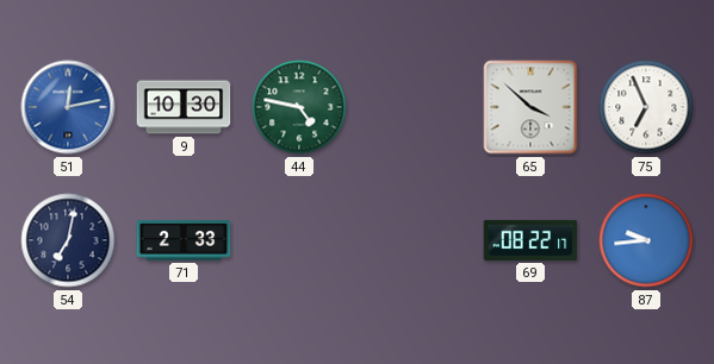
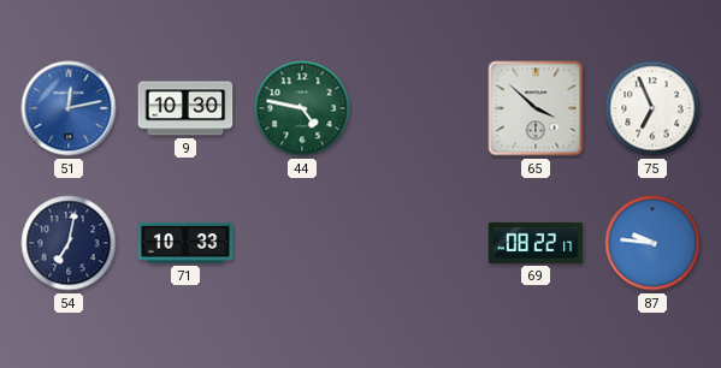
71: 2:33 -> 10:33 (185, 243)
87: 9:44 -> 9:46 (652, 243)
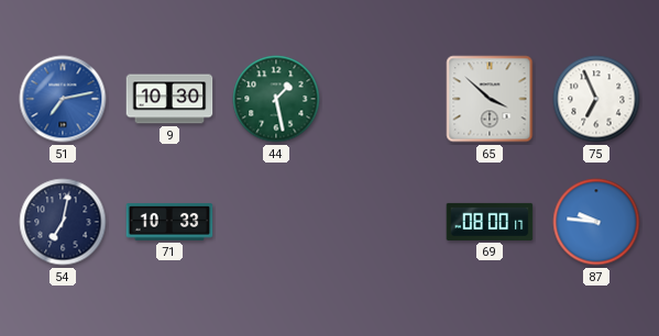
51: 12:13 -> 7:13 (63, 99)
44: 4:47 -> 1:28 (276, 99)
69: 08:22 -> 08:00 (490, 222)
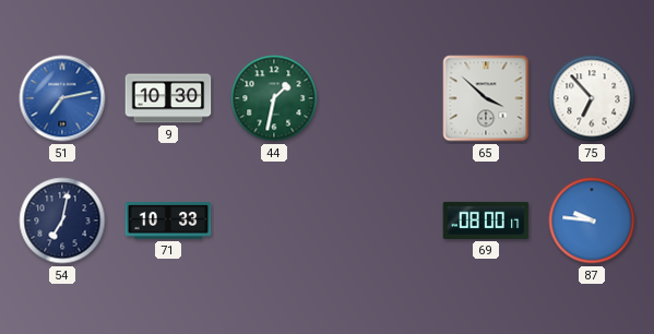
44: 1:28 -> 1:32 (274, 98)
75: 6:56 -> 6:53 (592, 98)
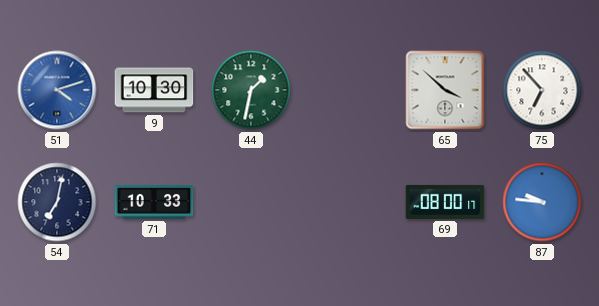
51: 7:13 -> 4:12 (57, 90)
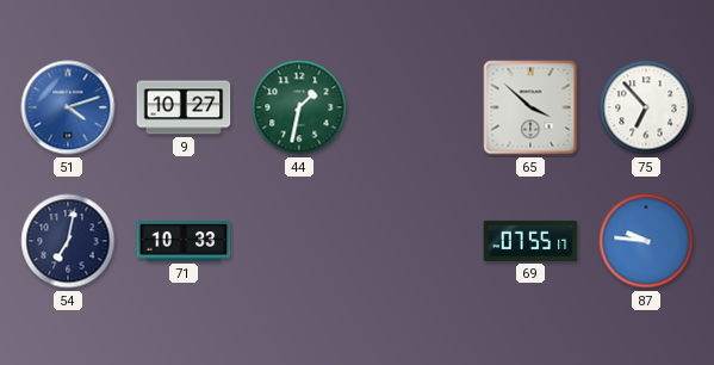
9: 10:30 -> 10:27 (184, 107)
69: 08:00 -> 07:55 (530, 241)
